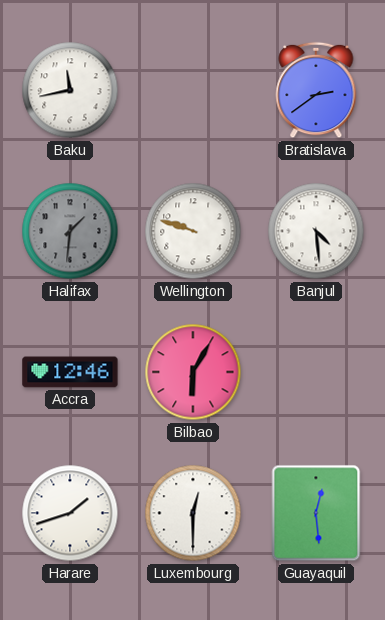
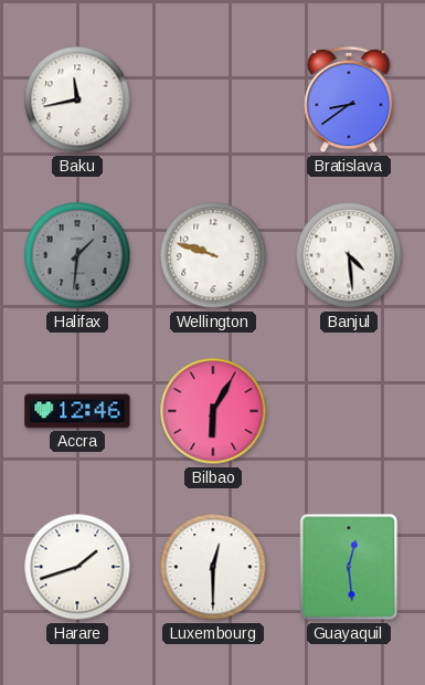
Bratislava: 2:39 -> 8:39 (349, 99)
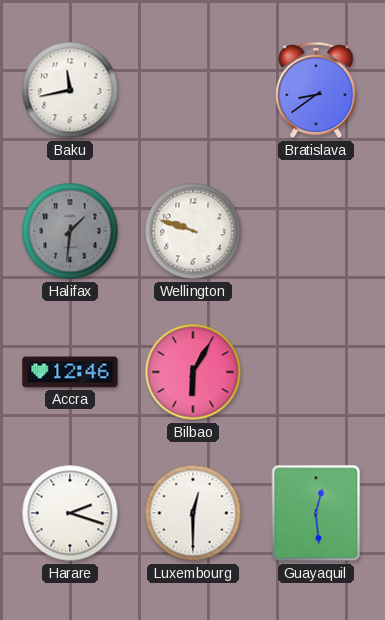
Banjul: 4:29 -> none (349, 255)
Harare: 1:42 -> 2:18 (70, 513)
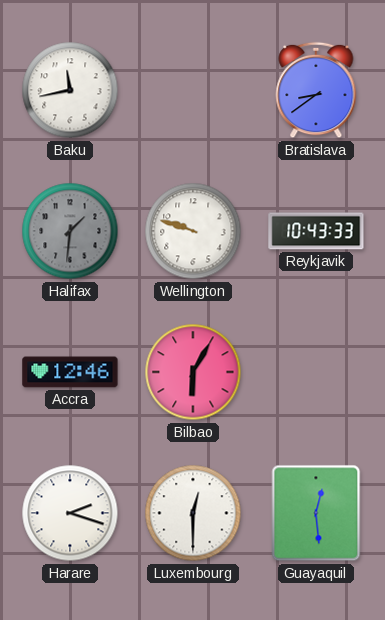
Reykjavik: none -> 10:43 (316, 231)
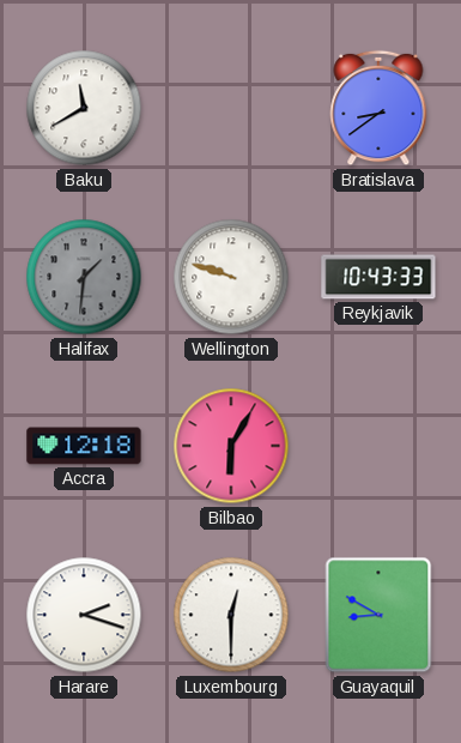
Baku: 11:43 -> 11:40 (84, 108)
Accra: 12:46 -> 12:18 (84, 446)
Guayaquil: 12:29 -> 8:50 (378, 615)
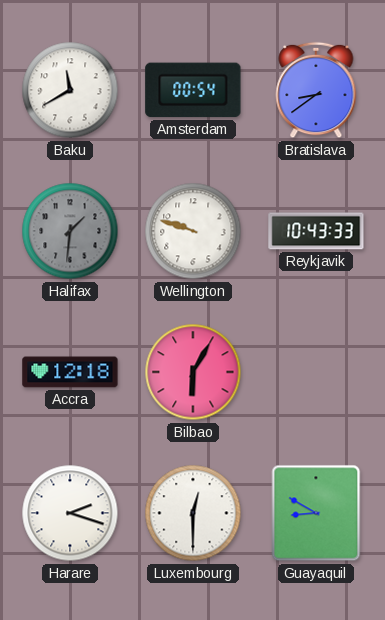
Amsterdam: none -> 00:54 (193, 90)
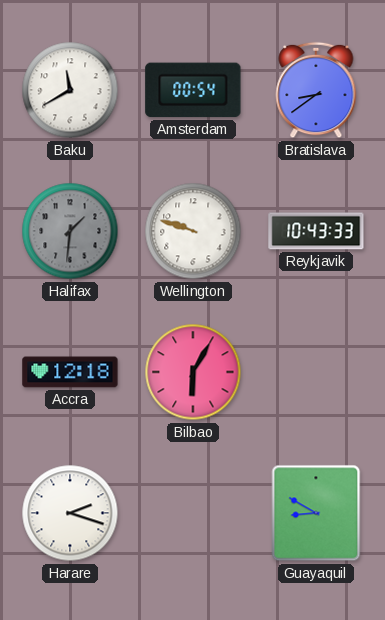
Luxembourg: 12:30 -> none (193, 513)
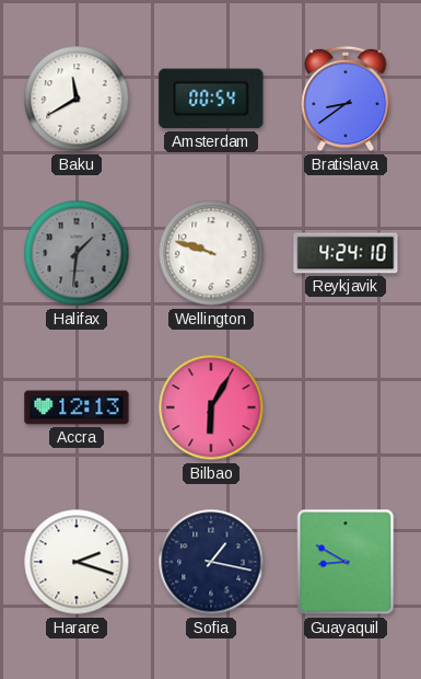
Reykjavik: 10:43 -> 4:24 (346, 253)
Accra: 12:18 -> 12:13 (77, 407)
Sofia: none -> 1:17 (211, 562)
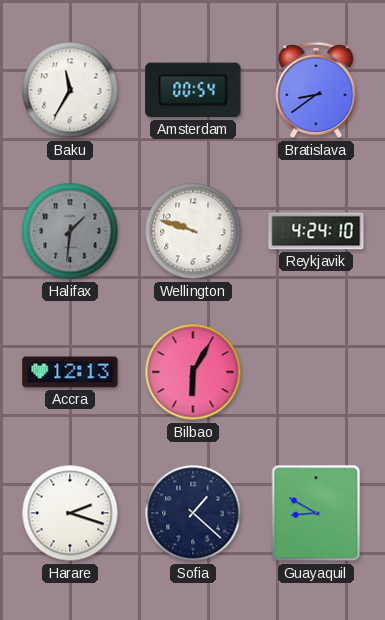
Baku: 11:40 -> 11:35 (70, 90)
Sofia: 1:17 -> 1:22 (193, 513)
